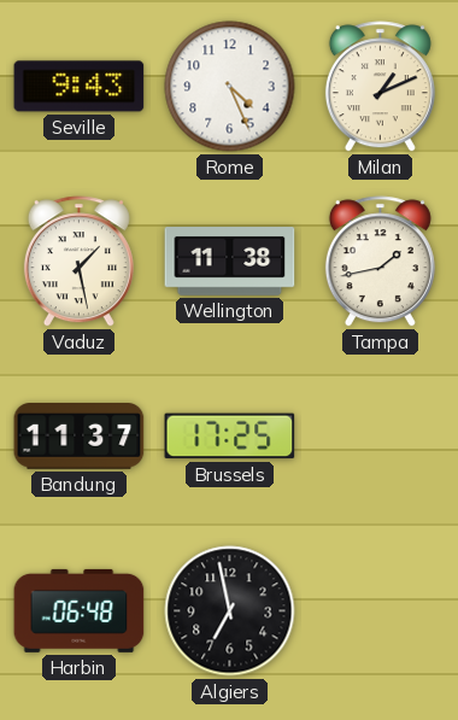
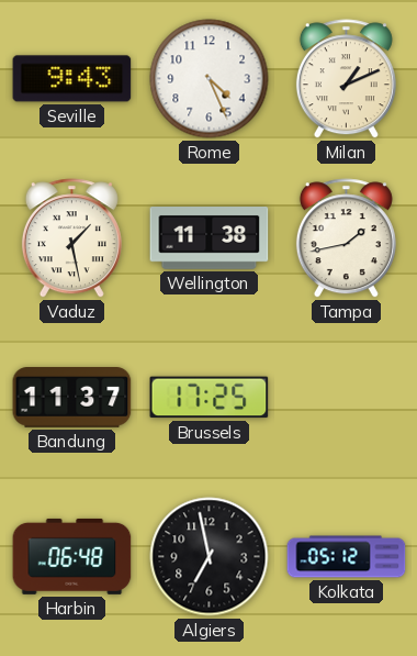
Kolkata: none -> 05:12 (347, 557)
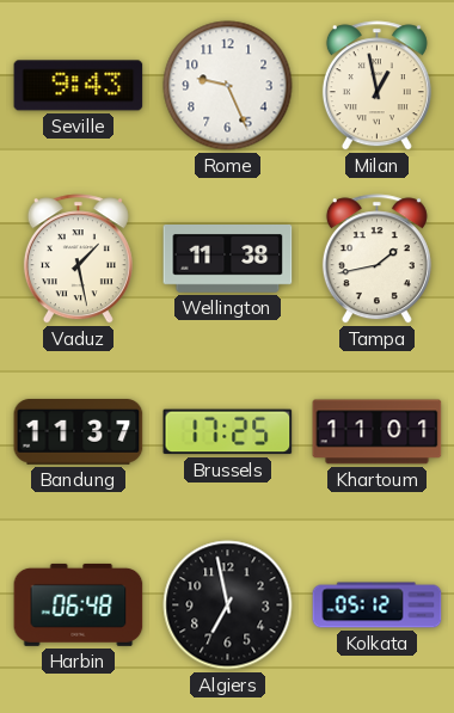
Rome: 4:26 -> 9:26 (228, 86)
Milan: 1:11 -> 12:58 (376, 86)
Khartoum: none -> 11:01 (378, 432)
